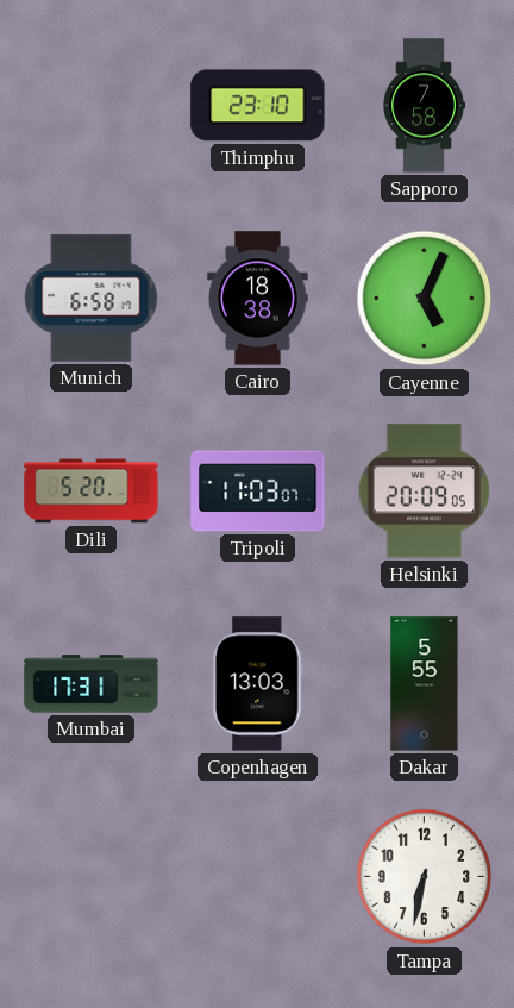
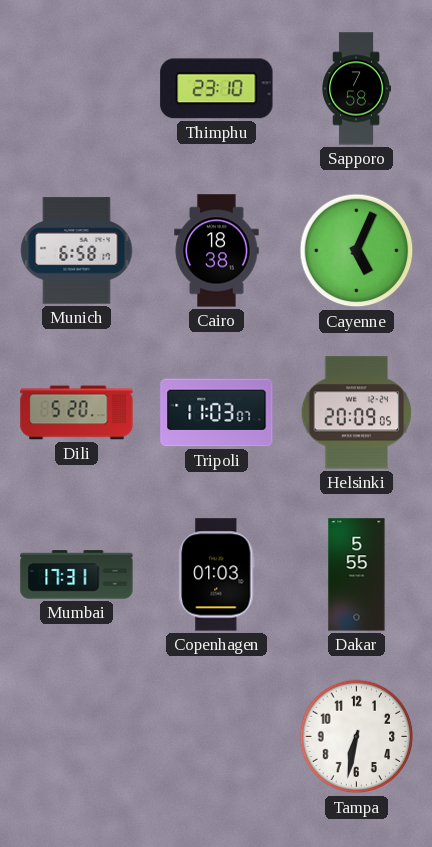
Copenhagen: 13:03 -> 01:03 (217, 575)
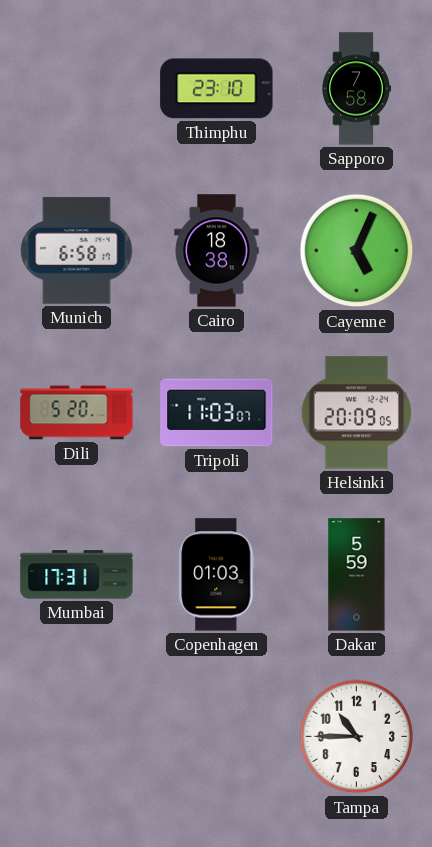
Dakar: 5:55 -> 5:59 (357, 575)
Tampa: 6:32 -> 10:45 (357, 737)
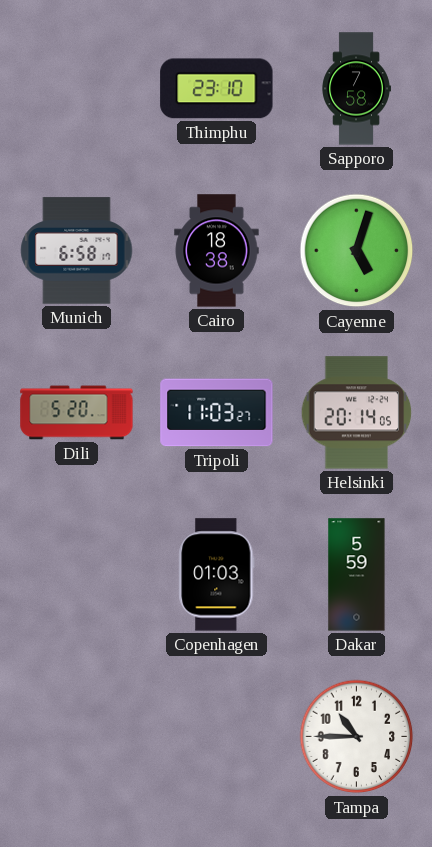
Cayenne: 5:04 -> 5:03 (357, 251)
Tripoli: 11:03:07 -> 11:03:27 (217, 413)
Helsinki: 20:09 -> 20:14 (357, 413)
Mumbai: 17:31 -> none (77, 575)
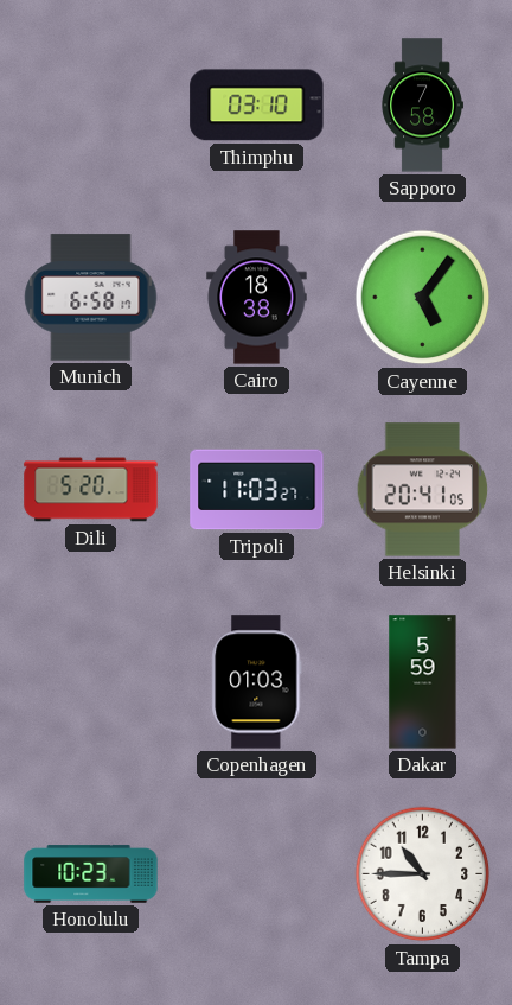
Thimphu: 23:10 -> 03:10 (257, 106)
Cayenne: 5:03 -> 5:06 (423, 298)
Helsinki: 20:14 -> 20:41 (423, 490)
Honolulu: none -> 10:23 (91, 874)
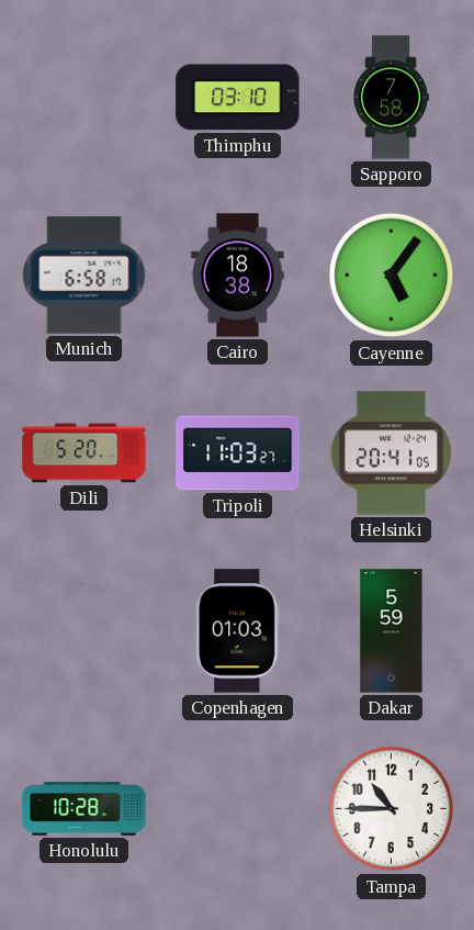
Honolulu: 10:23 -> 10:28 (84, 809)
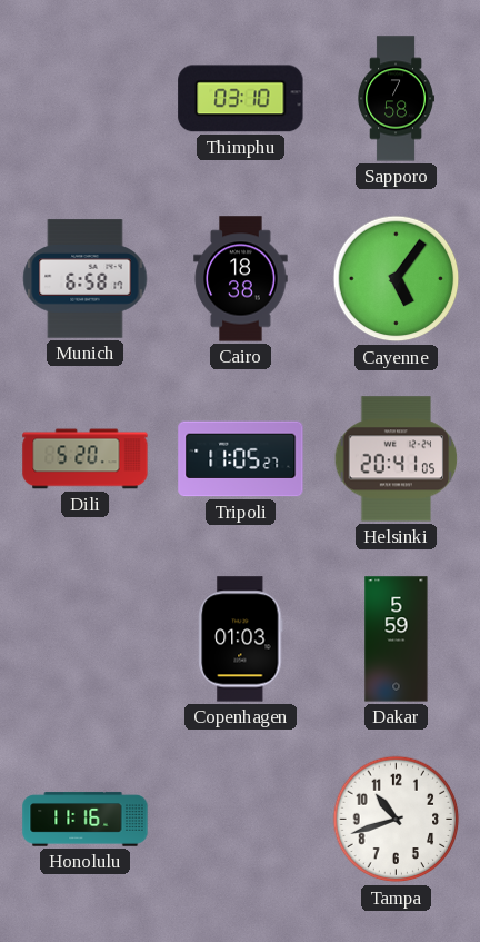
Tripoli: 11:03 -> 11:05 (241, 459)
Honolulu: 10:28 -> 11:16 (86, 820)
Tampa: 10:45 -> 10:42 (397, 820)
